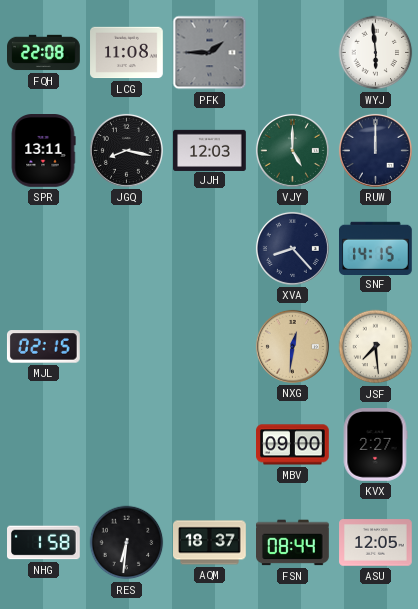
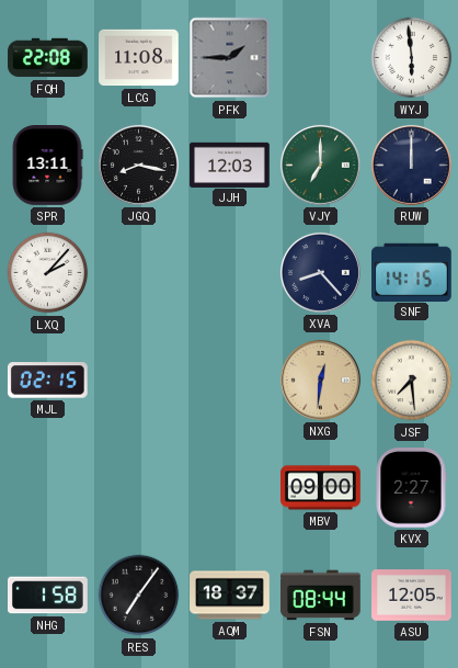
VJY: 5:00 -> 7:00 (320, 165)
LXQ: none -> 2:07 (48, 273)
RES: 6:31 -> 7:06 (139, 596)
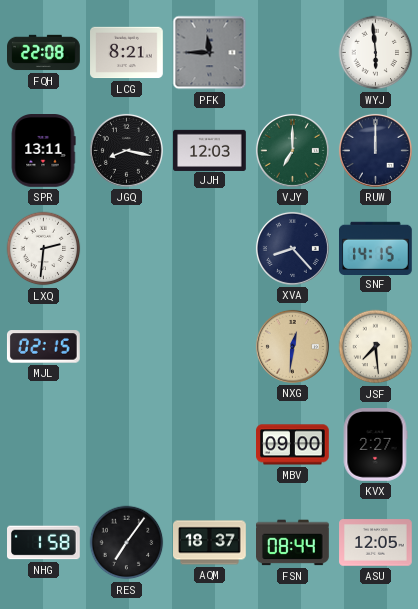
LCG: 11:08 -> 8:21 (127, 53)
PFK: 1:45 -> 11:45 (210, 53)
LXQ: 2:07 -> 2:31 (44, 249)
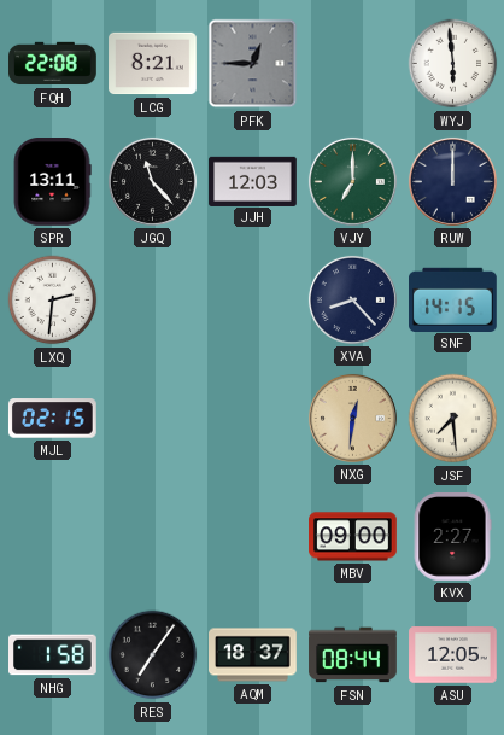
PFK: 11:45 -> 12:45 (253, 64)
JGQ: 8:17 -> 11:23 (152, 181)
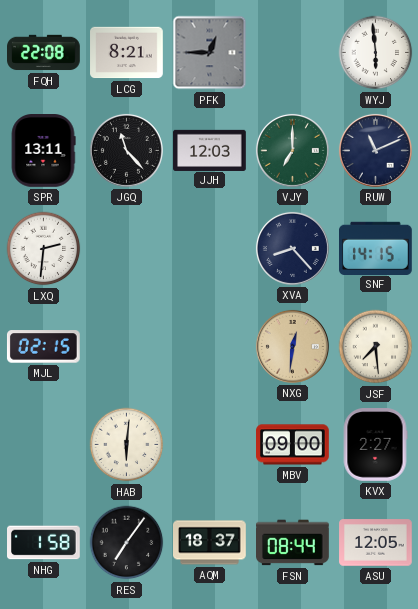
RUW: 12:00 -> 11:11 (375, 150)
HAB: none -> 6:01 (127, 445)
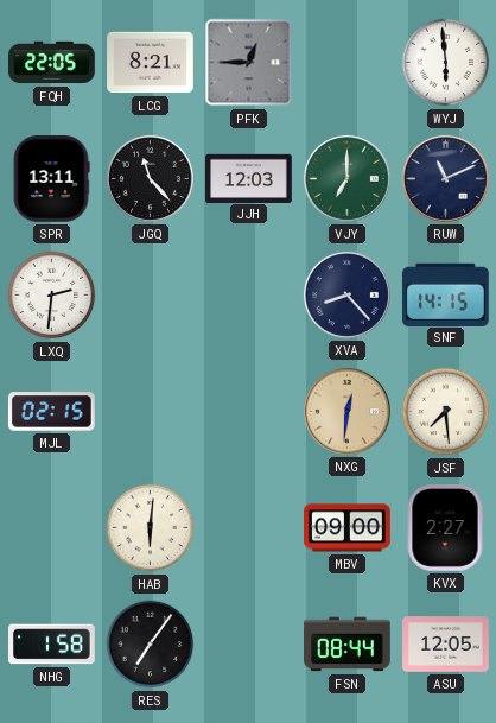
FQH: 22:08 -> 22:05 (52, 63)
AQM: 18:37 -> none (210, 543)
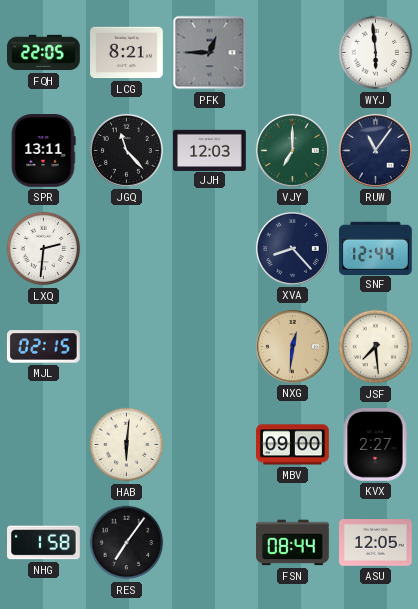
RUW: 11:11 -> 11:06 (375, 150)
SNF: 14:15 -> 12:44 (376, 248)
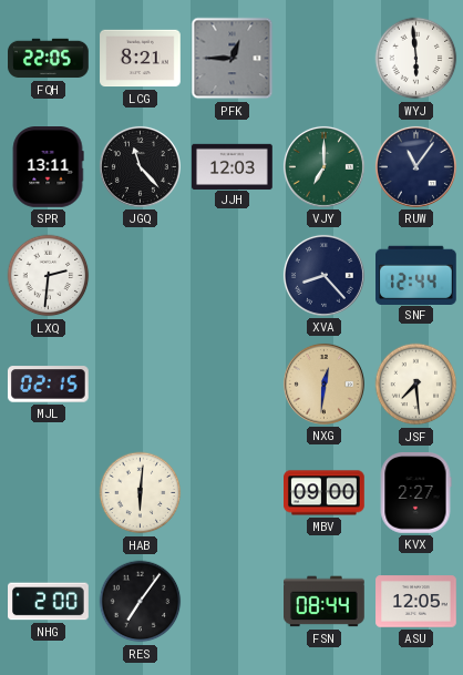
NHG: 1:58 -> 2:00 (49, 602)
